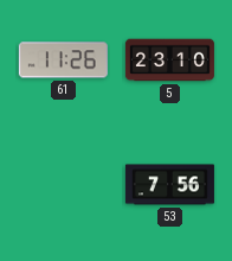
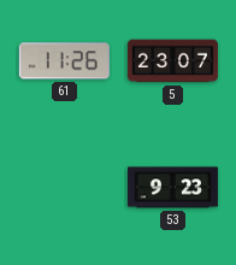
5: 23:10 -> 23:07 (172, 61)
53: 7:56 -> 9:23 (172, 188)
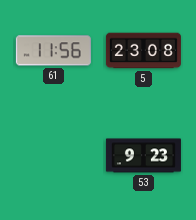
61: 11:26 -> 11:56 (53, 51)
5: 23:07 -> 23:08 (143, 51)
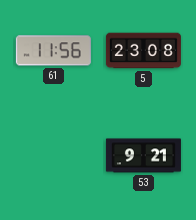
53: 9:23 -> 9:21 (143, 156)
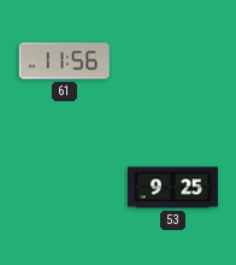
5: 23:08 -> none (143, 51)
53: 9:21 -> 9:25 (172, 188)
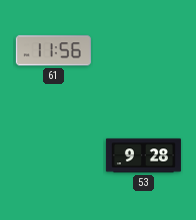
53: 9:25 -> 9:28 (143, 156)
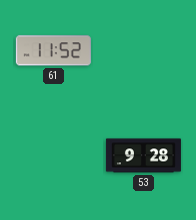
61: 11:56 -> 11:52 (53, 51)
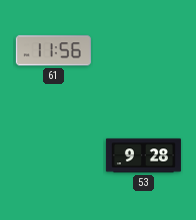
61: 11:52 -> 11:56 (53, 51)
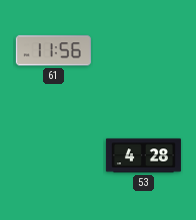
53: 9:28 -> 4:28 (143, 156)
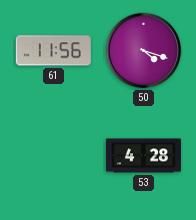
50: none -> 4:18 (144, 51)
